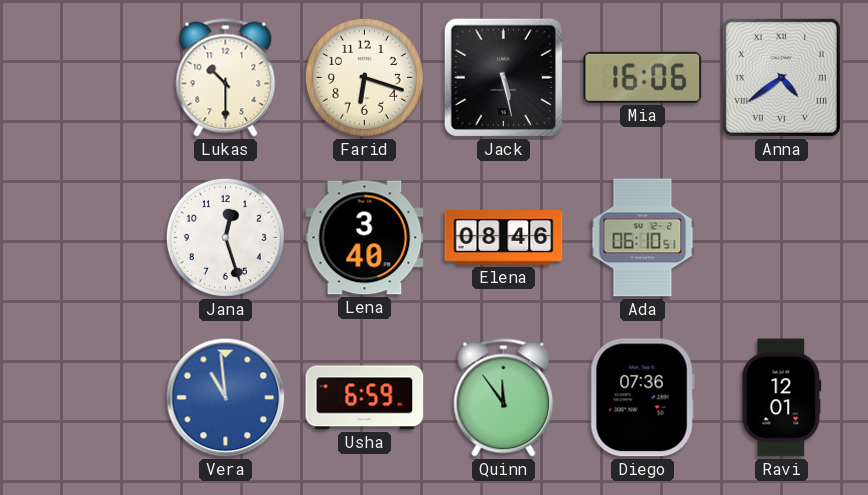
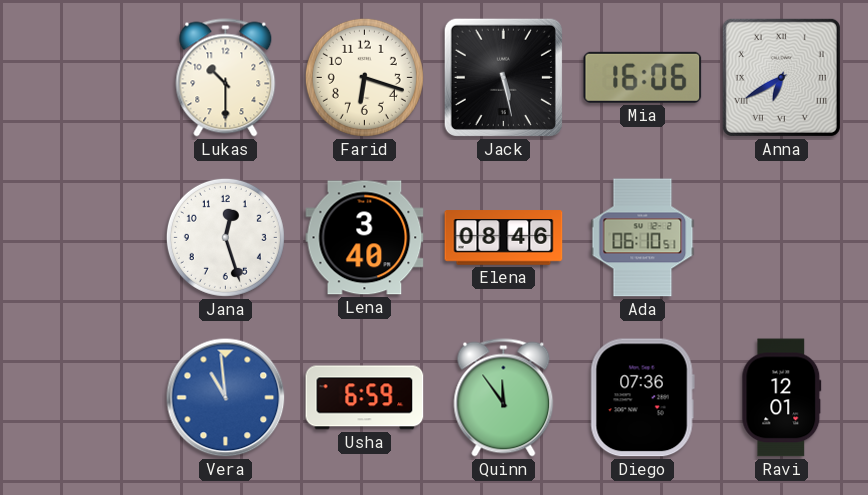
Anna: 4:39 -> 6:40 (781, 77)
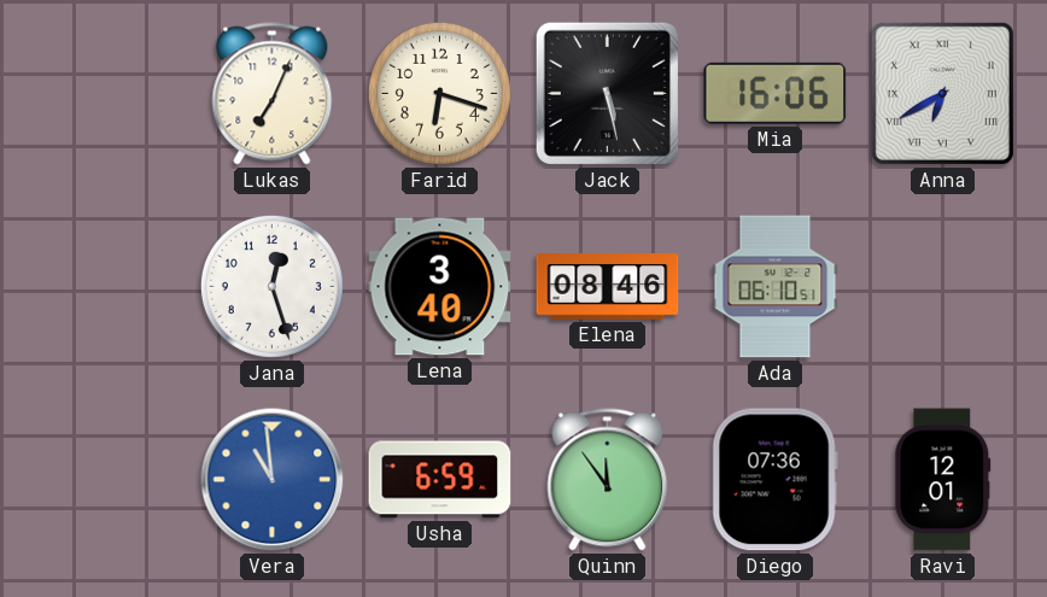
Lukas: 10:30 -> 7:04 (273, 94)
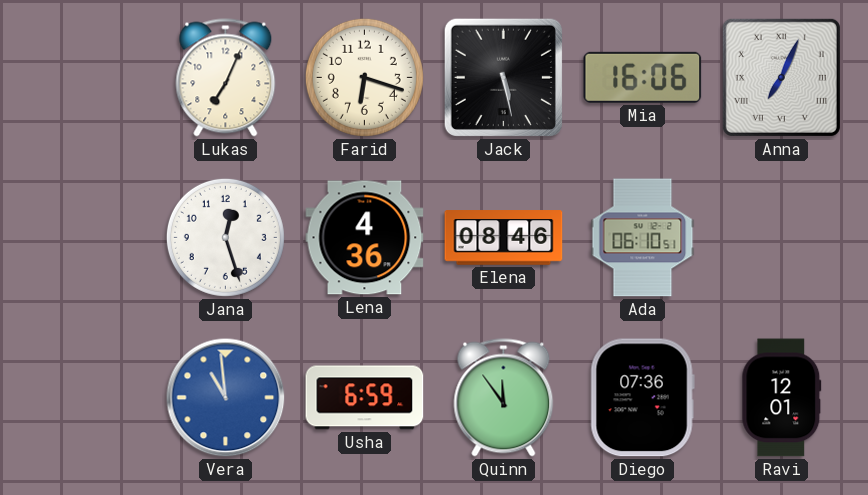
Anna: 6:40 -> 7:04 (781, 77)
Lena: 3:40 -> 4:36 (365, 238)
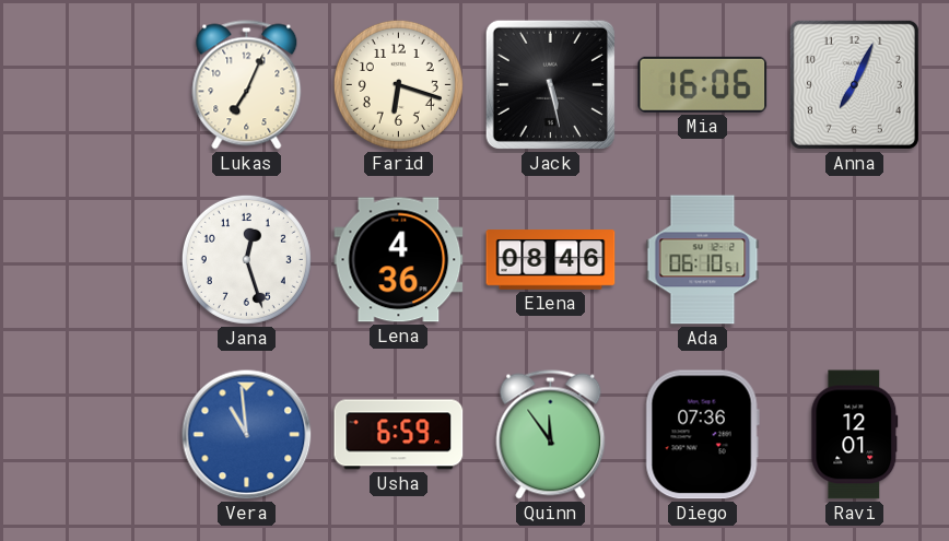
Anna numerals: Roman -> Arabic (854, 84)
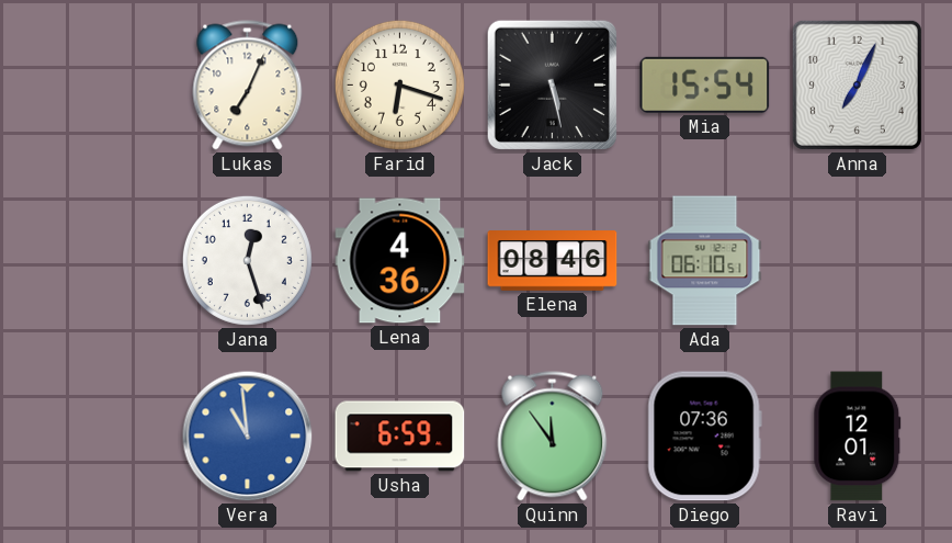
Mia: 16:06 -> 15:54 (705, 84)
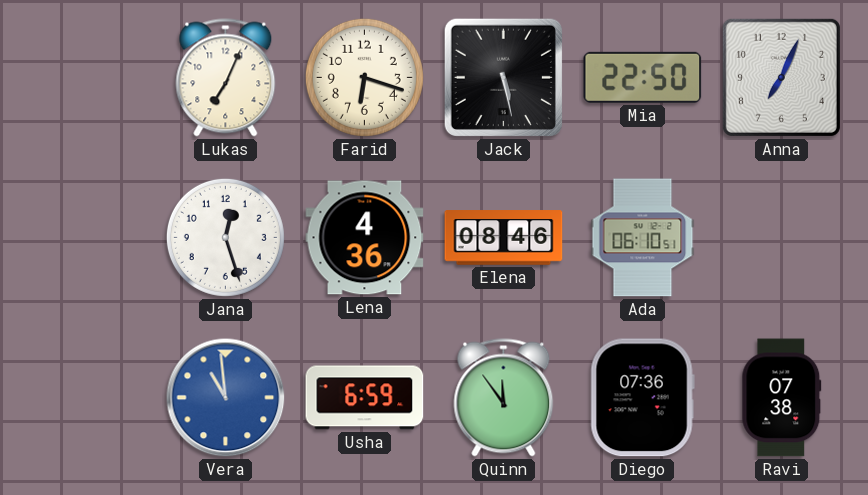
Mia: 15:54 -> 22:50 (643, 77)
Ravi: 12:01 -> 07:38 (782, 398)
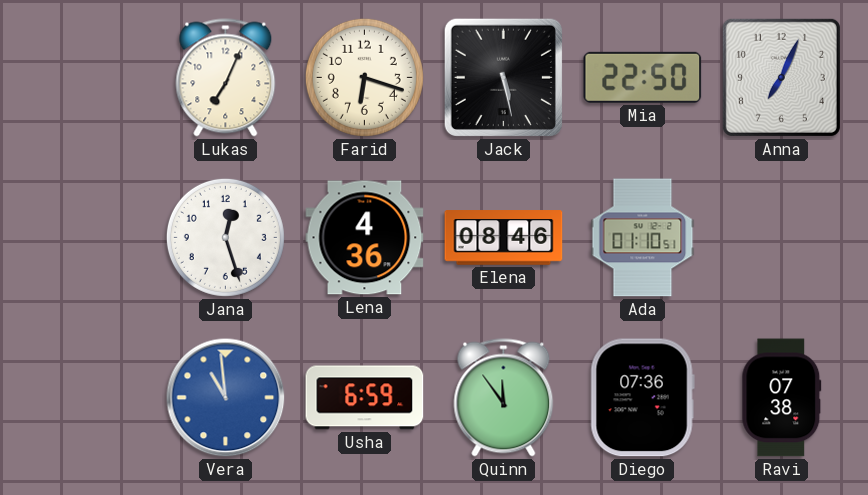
Ada: 06:10 -> 01:10 (643, 238)
